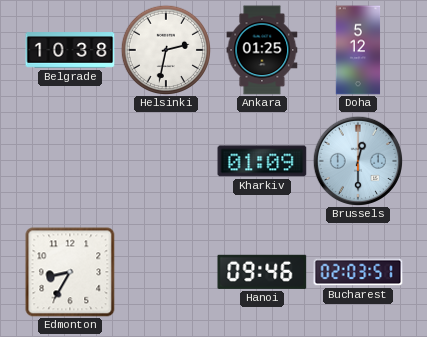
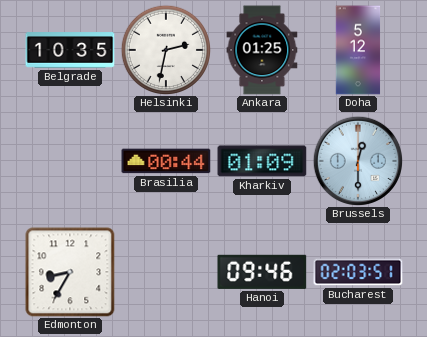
Belgrade: 10:38 -> 10:35 (70, 50)
Brasilia: none -> 00:44 (166, 161)
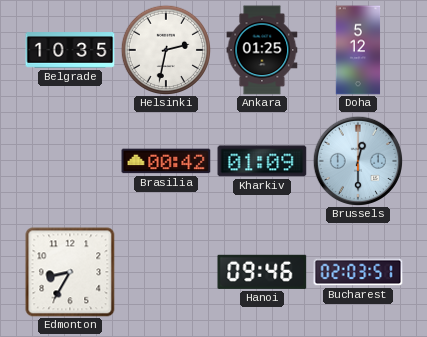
Brasilia: 00:44 -> 00:42 (166, 161)
